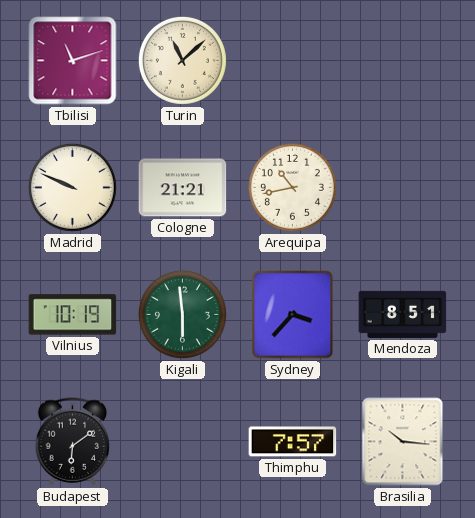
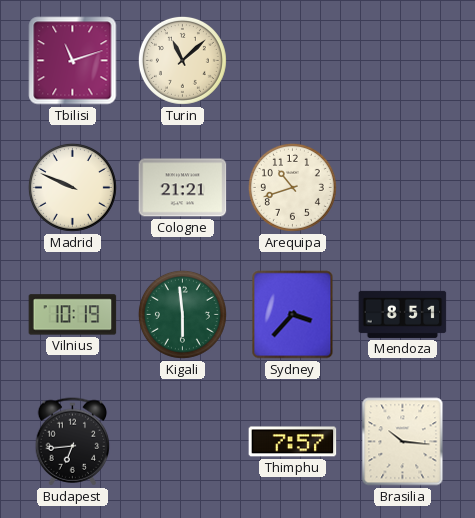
Arequipa: 10:43 -> 10:42 (292, 187)
Budapest: 6:09 -> 6:44 (73, 442)
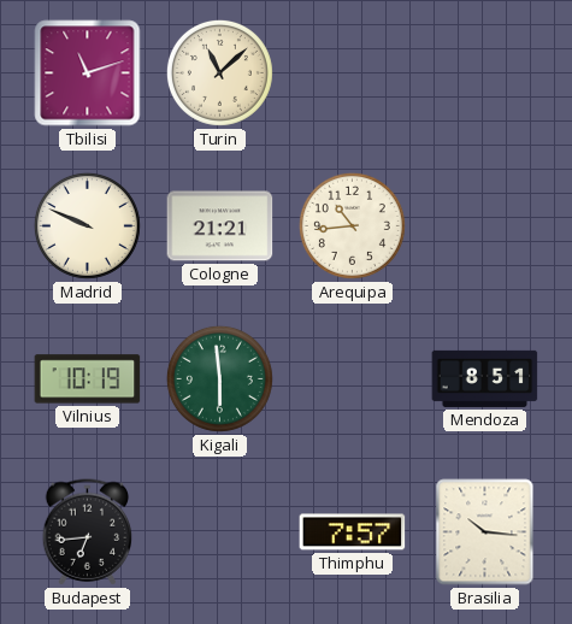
Arequipa: 10:42 -> 10:44 (352, 225)
Sydney: 3:37 -> none (293, 315)
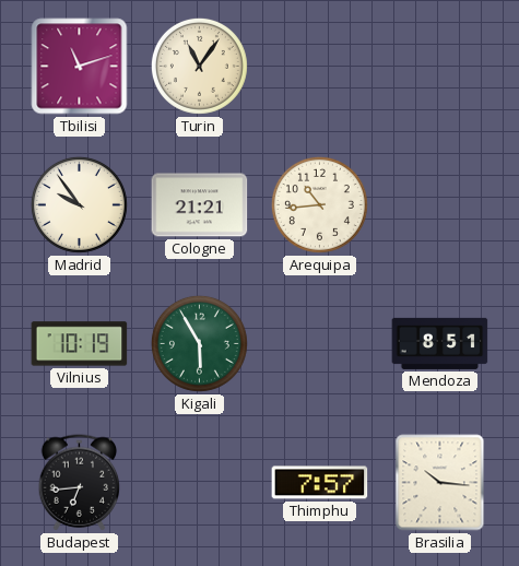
Turin: 11:08 -> 11:06 (199, 66)
Madrid: 9:49 -> 9:54 (79, 204)
Kigali: 5:59 -> 5:55 (199, 343)
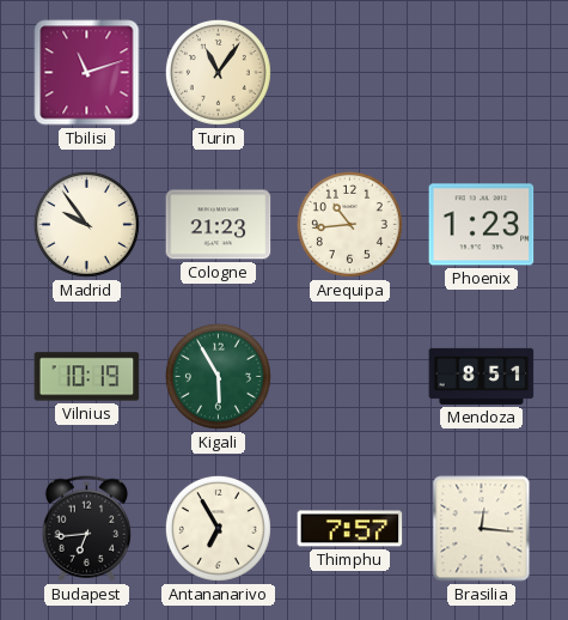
Cologne: 21:21 -> 21:23 (219, 225)
Phoenix: none -> 1:23 (482, 225)
Antananarivo: none -> 6:55 (218, 528)
Brasilia: 10:16 -> 12:16 (482, 529)
